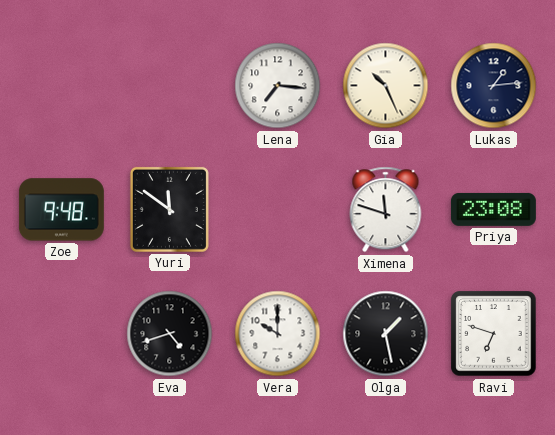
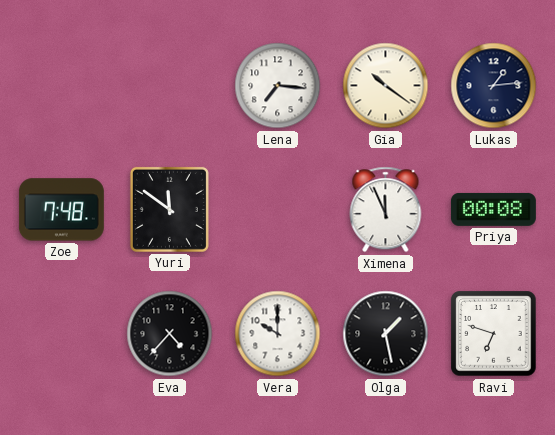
Gia: 10:26 -> 10:21 (386, 86)
Zoe: 9:48 -> 7:48 (61, 210)
Ximena: 11:48 -> 11:56 (386, 210)
Priya: 23:08 -> 00:08 (493, 209)
Eva: 4:42 -> 4:37 (170, 334)
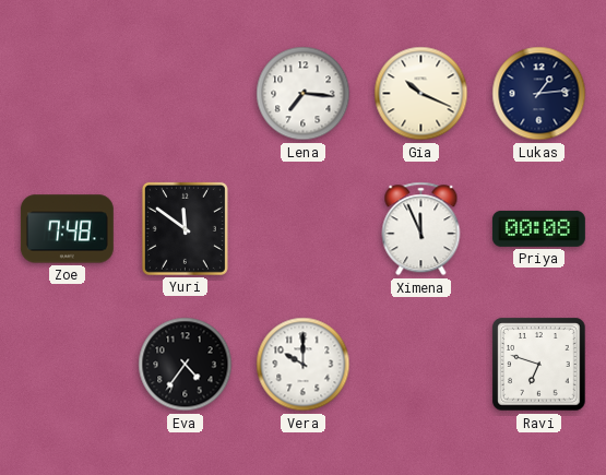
Gia: 10:21 -> 10:19 (421, 94)
Eva: 4:37 -> 4:36 (186, 365)
Olga: 1:28 -> none (386, 334)
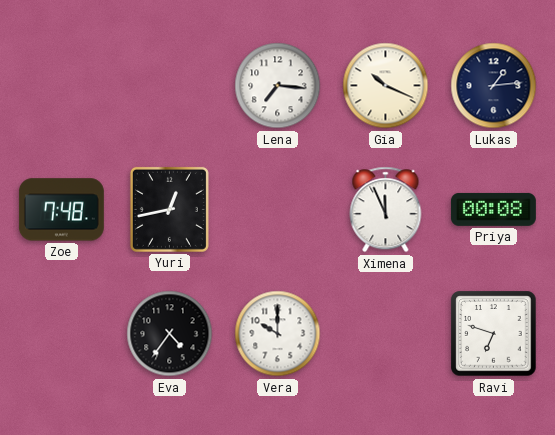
Yuri: 11:51 -> 12:43 (169, 209)
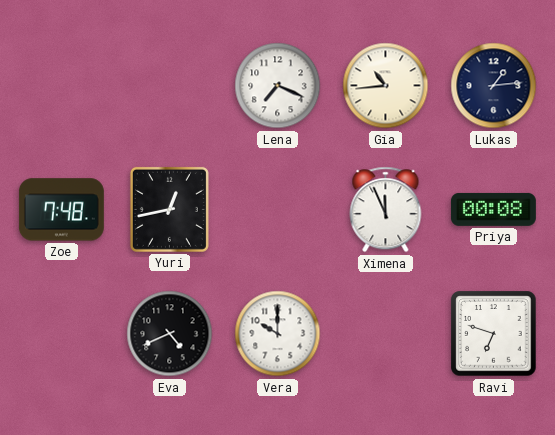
Lena: 7:16 -> 7:19 (278, 86)
Gia: 10:19 -> 10:44 (386, 86)
Eva: 4:36 -> 4:41 (170, 334)
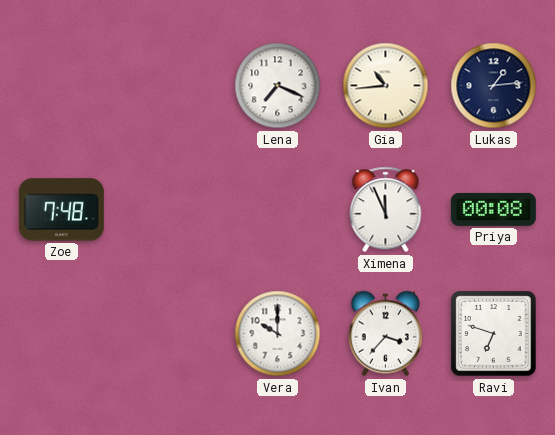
Yuri: 12:43 -> none (169, 209)
Eva: 4:41 -> none (170, 334)
Ivan: none -> 3:37 (385, 334)
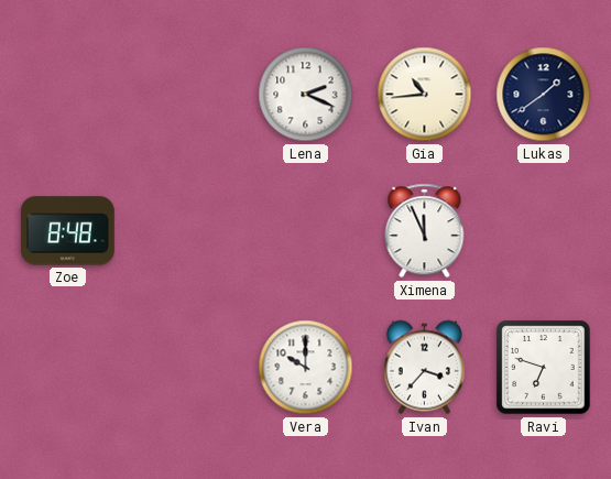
Lena: 7:19 -> 2:19 (306, 95)
Lukas: 1:14 -> 1:39 (544, 95)
Zoe: 7:48 -> 8:48 (67, 231)
Priya: 00:08 -> none (493, 209)
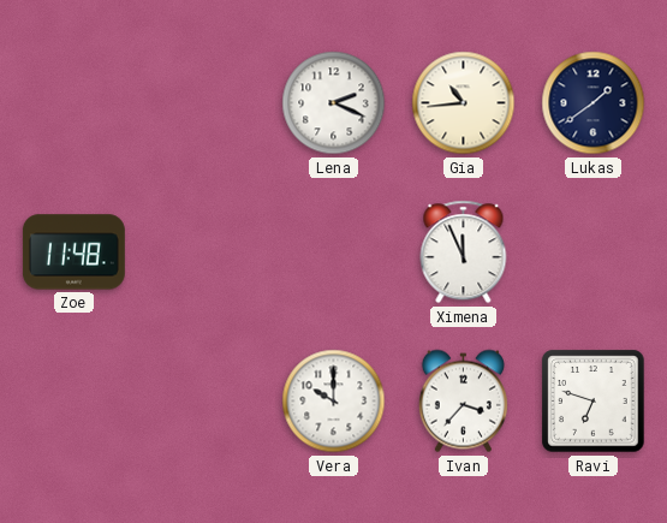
Zoe: 8:48 -> 11:48 (73, 252)
